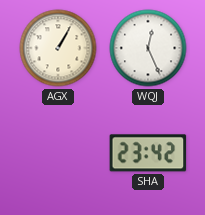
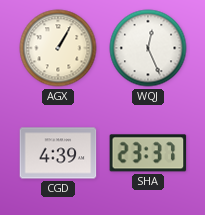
CGD: none -> 4:39 (58, 153)
SHA: 23:42 -> 23:37 (148, 153)
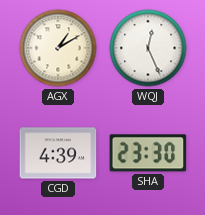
AGX: 1:05 -> 1:10 (58, 48)
SHA: 23:37 -> 23:30 (148, 153)
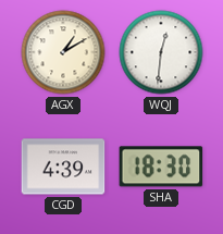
WQJ: 12:26 -> 12:31 (161, 52)
SHA: 23:30 -> 18:30 (161, 167)
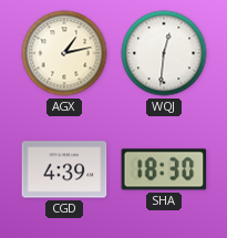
AGX: 1:10 -> 1:13 (64, 53)
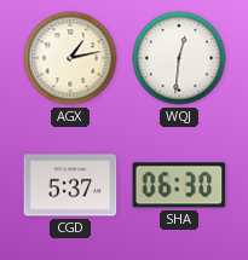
CGD: 4:39 -> 5:37 (70, 185)
SHA: 18:30 -> 06:30 (179, 185)
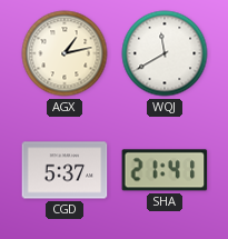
WQJ: 12:31 -> 11:40 (165, 53)
SHA: 06:30 -> 21:41 (165, 170)
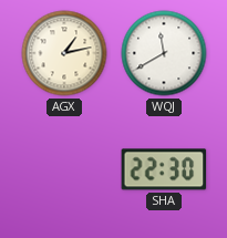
CGD: 5:37 -> none (65, 170)
SHA: 21:41 -> 22:30 (164, 169)
